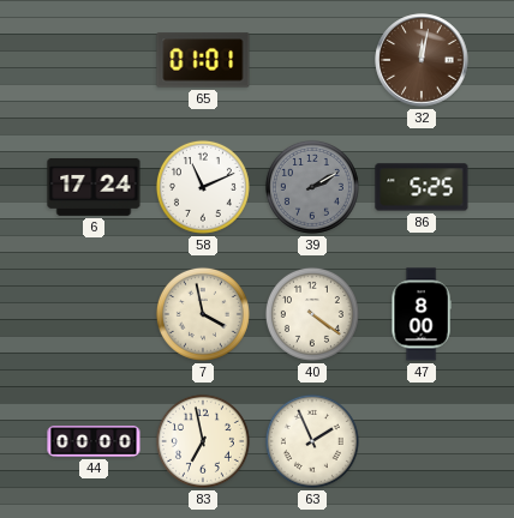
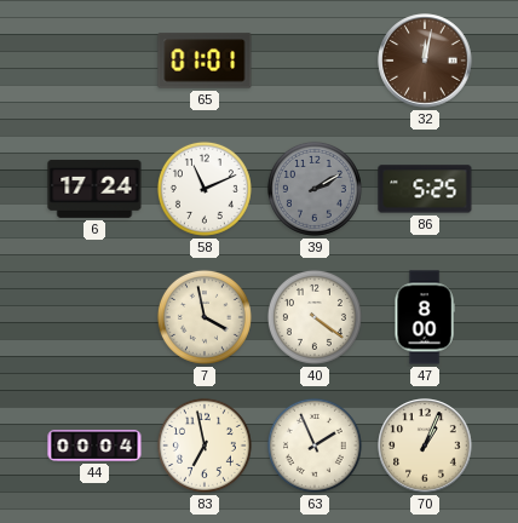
44: 00:00 -> 00:04 (94, 447)
70: none -> 1:04 (425, 446)
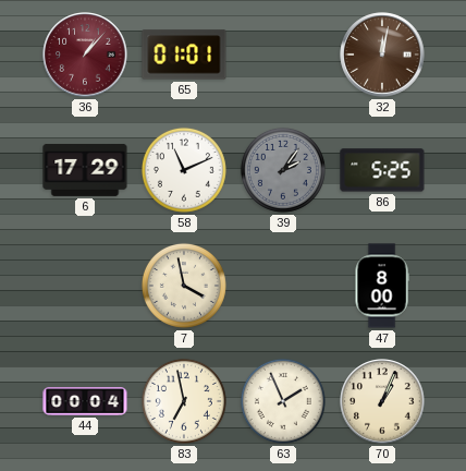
36: none -> 1:07 (85, 55)
6: 17:24 -> 17:29 (85, 170)
39: 2:10 -> 2:06 (283, 170)
40: 4:21 -> none (315, 317)
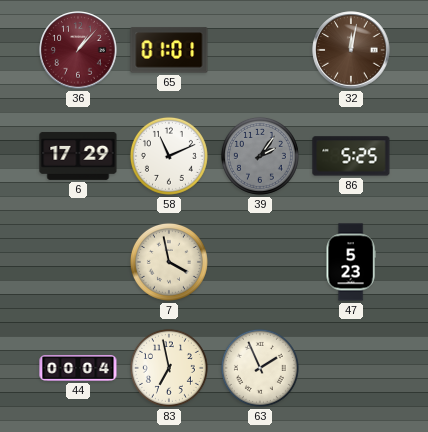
47: 8:00 -> 5:23 (351, 262)
70: 1:04 -> none (382, 401)
